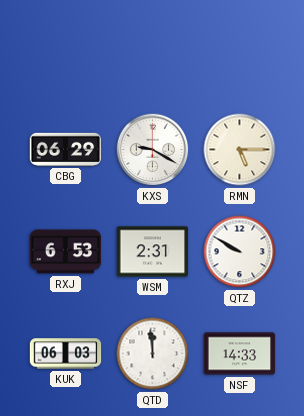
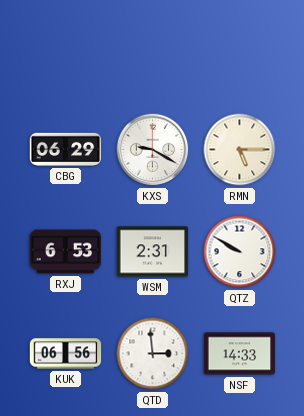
KUK: 06:03 -> 06:56 (66, 354)
QTD: 11:59 -> 2:59 (153, 354)
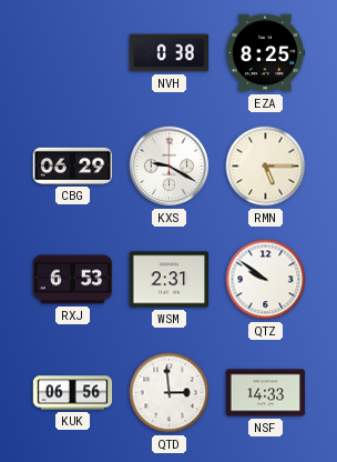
NVH: none -> 0:38 (170, 53)
EZA: none -> 8:25 (265, 53)
QTZ: 9:50 -> 9:51 (266, 280)
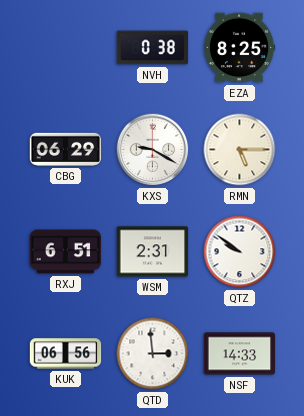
RXJ: 6:53 -> 6:51 (66, 252)
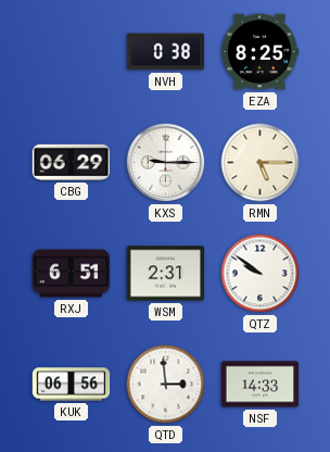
KXS: 9:20 -> 9:15 (166, 163)
